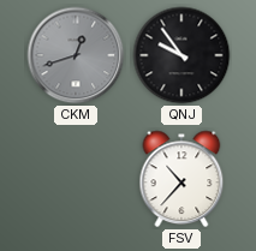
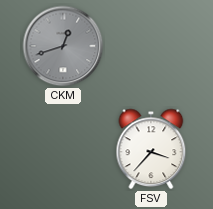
QNJ: 9:54 -> none (181, 55)
FSV: 10:37 -> 3:37 (151, 149)
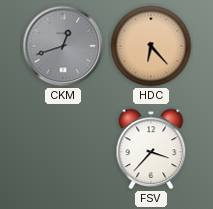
HDC: none -> 6:23 (151, 46)
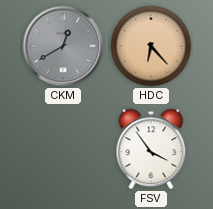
CKM: 12:42 -> 12:40 (63, 46)
FSV: 3:37 -> 3:54 (151, 149)
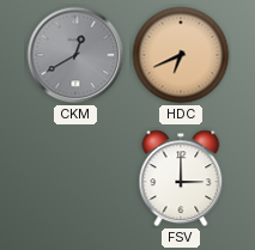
HDC: 6:23 -> 6:41 (181, 55)
FSV: 3:54 -> 3:00 (181, 178)
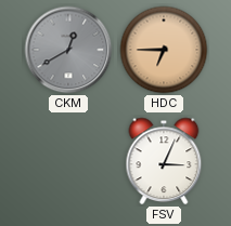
HDC: 6:41 -> 6:45 (164, 50)
FSV: 3:00 -> 3:04 (164, 161)
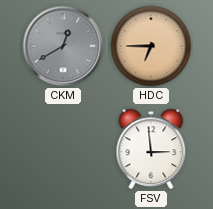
FSV: 3:04 -> 2:59 (151, 149)
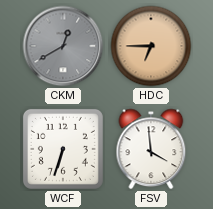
WCF: none -> 6:33 (63, 149)
FSV: 2:59 -> 3:59 (151, 149)
